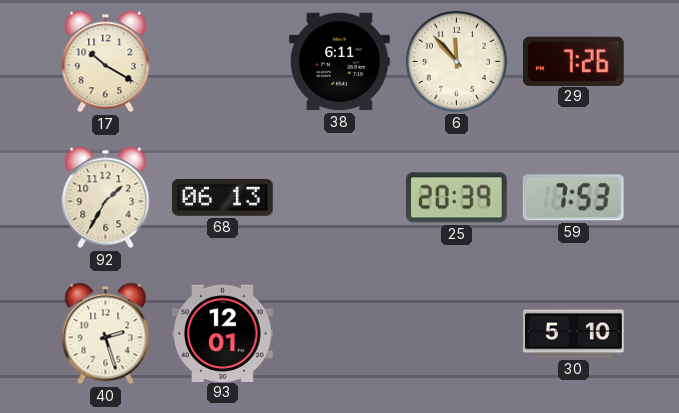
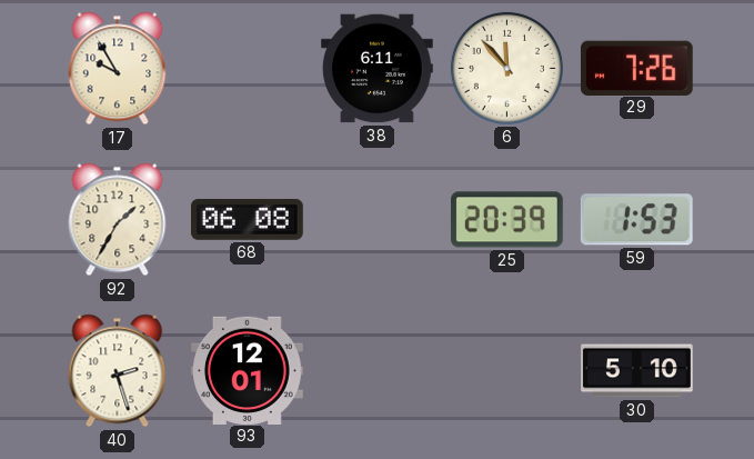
17: 10:20 -> 9:55 (118, 69)
68: 06:13 -> 06:08 (248, 219)
59: 7:53 -> 1:53 (636, 220)
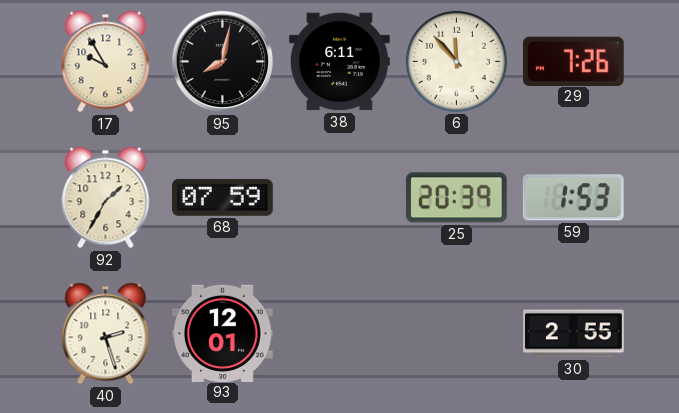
95: none -> 8:02 (223, 62)
68: 06:08 -> 07:59 (223, 197)
30: 5:10 -> 2:55 (574, 334)
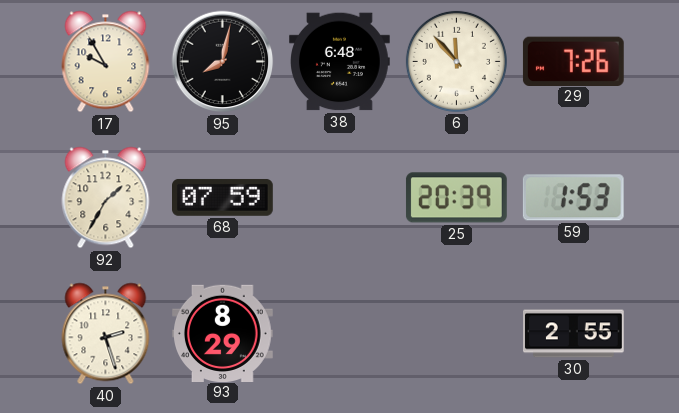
38: 6:11 -> 6:48 (340, 62)
93: 12:01 -> 8:29 (223, 333)
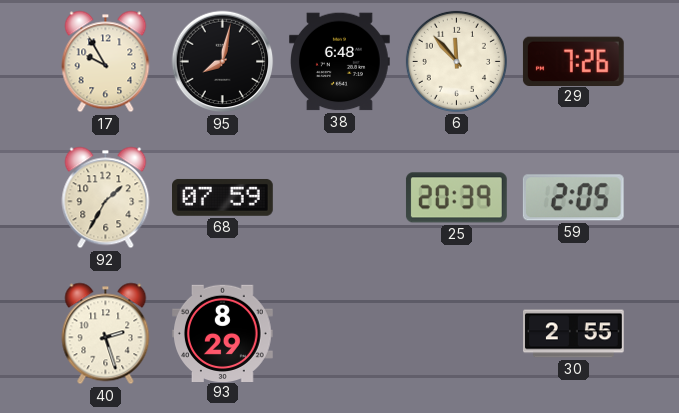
59: 1:53 -> 2:05 (573, 198)
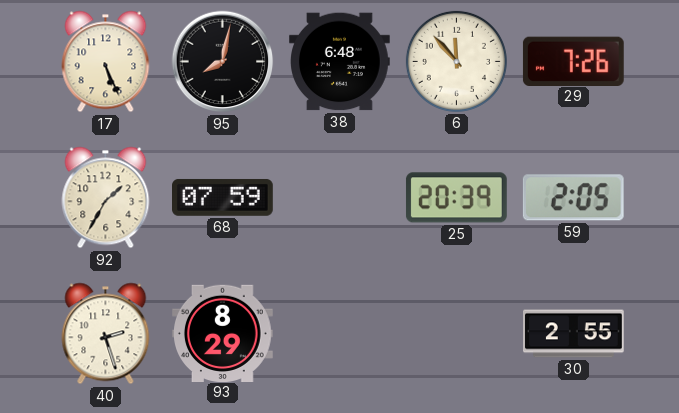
17: 9:55 -> 5:26 (106, 62)
